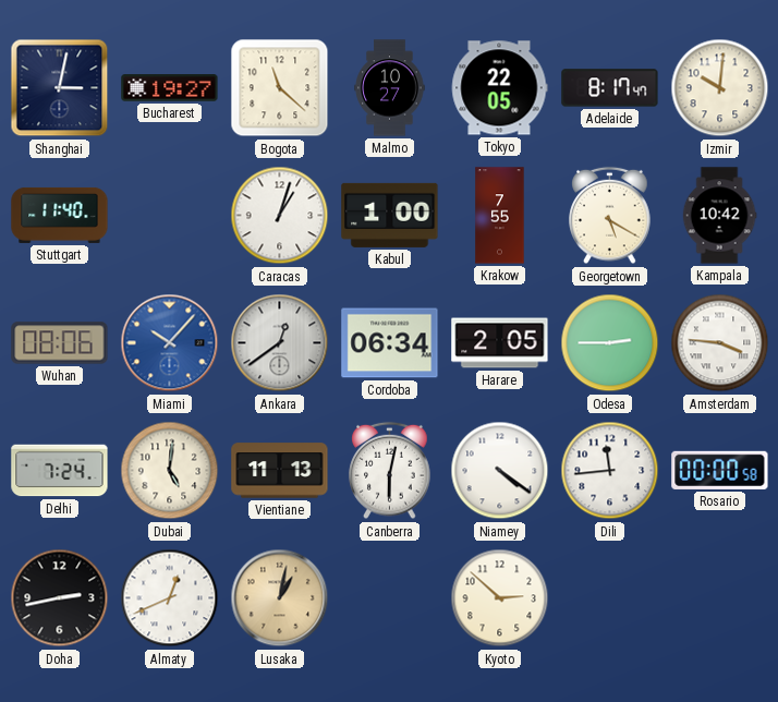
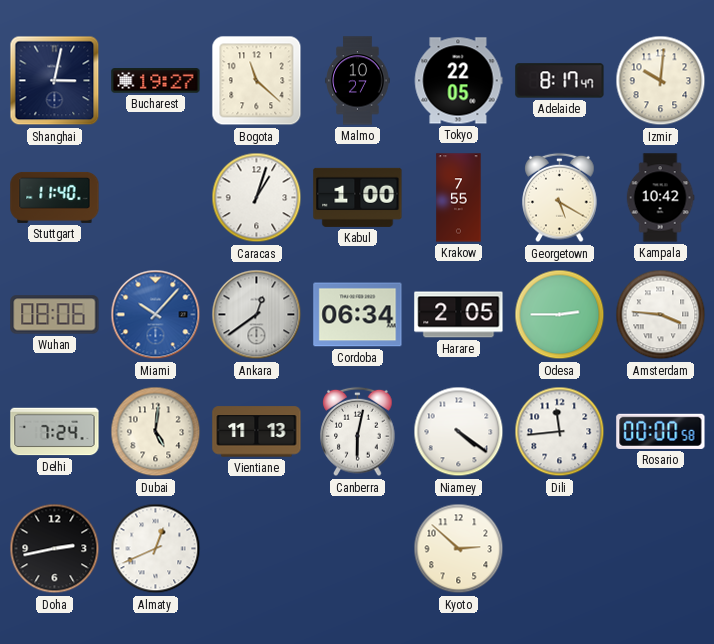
Lusaka: 1:02 -> none (280, 598)
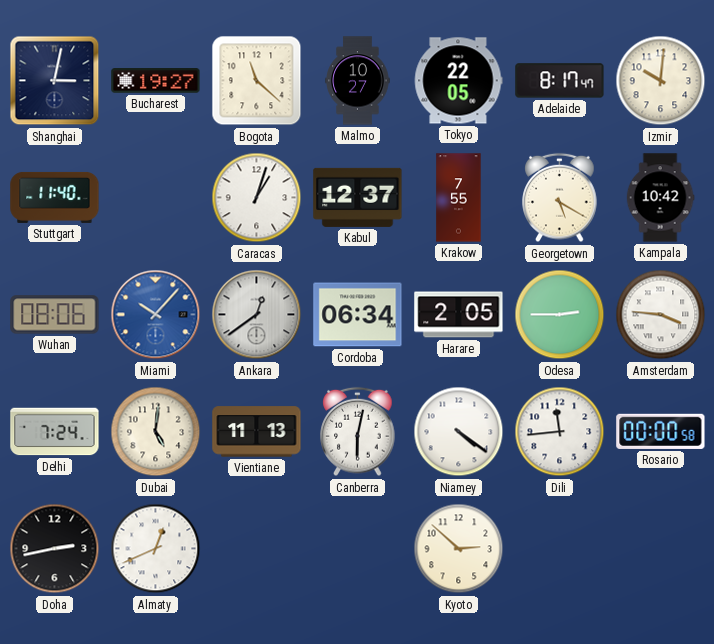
Kabul: 1:00 -> 12:37 (358, 197)
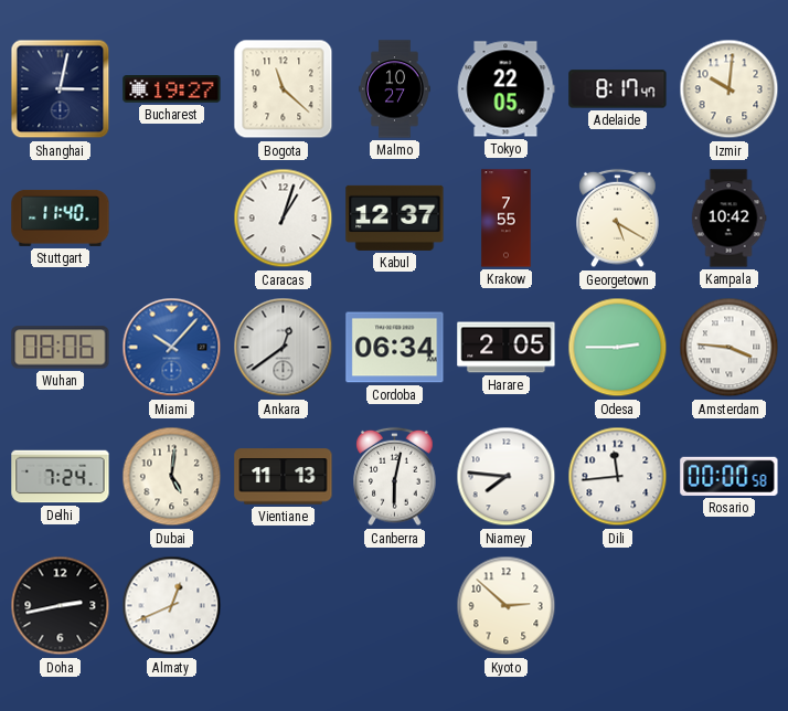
Niamey: 4:21 -> 7:46 (507, 477)
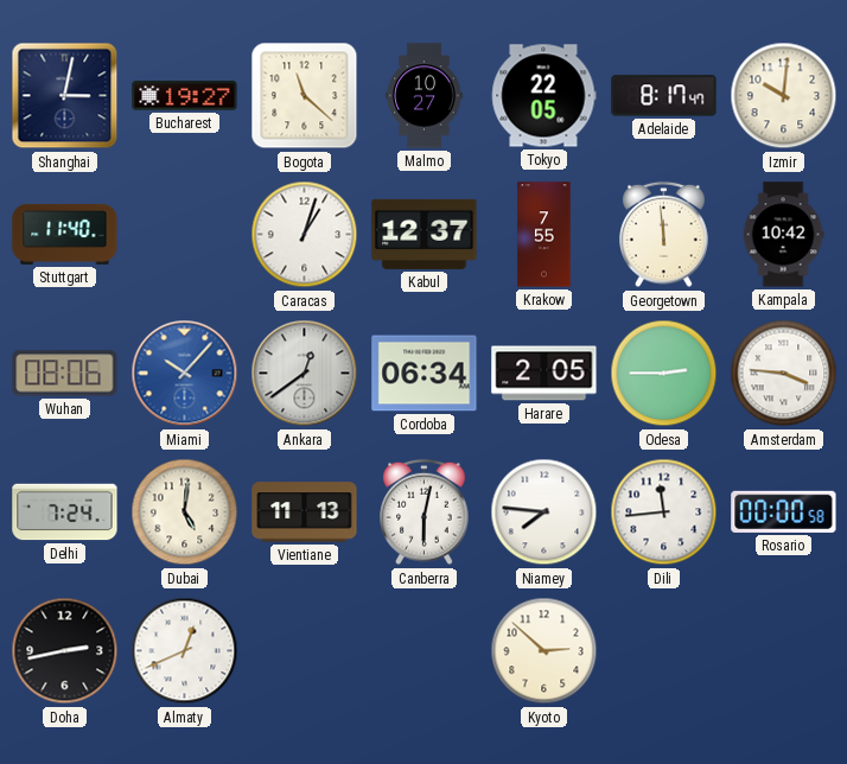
Georgetown: 5:20 -> 11:59 (664, 235)
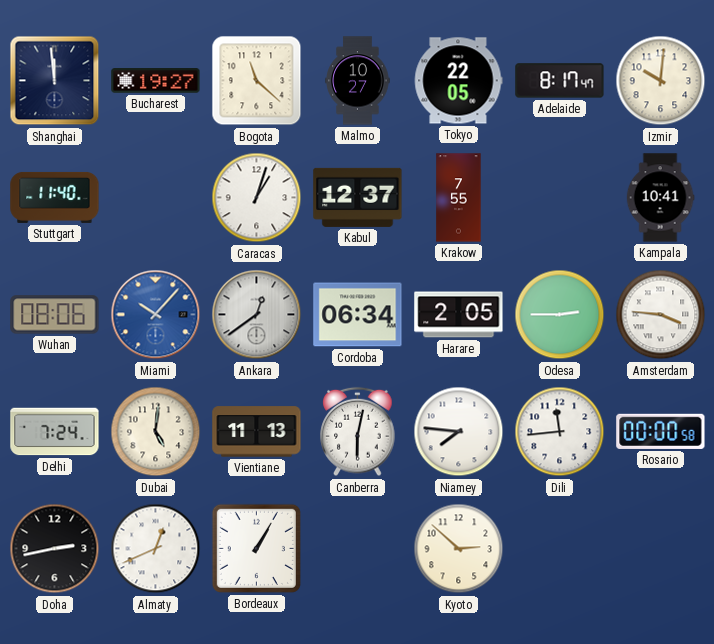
Shanghai: 3:02 -> 11:59 (55, 81)
Georgetown: 11:59 -> none (664, 235)
Kampala: 10:42 -> 10:41 (660, 198)
Bordeaux: none -> 1:05 (256, 548)
